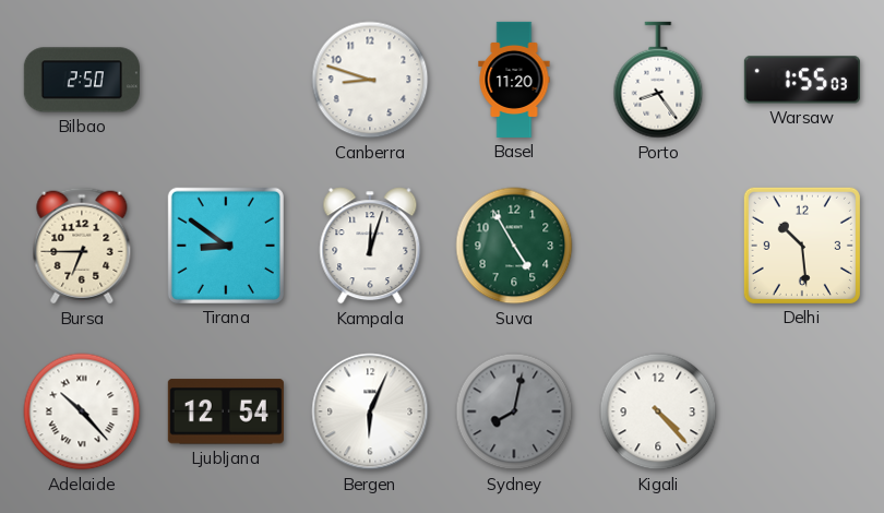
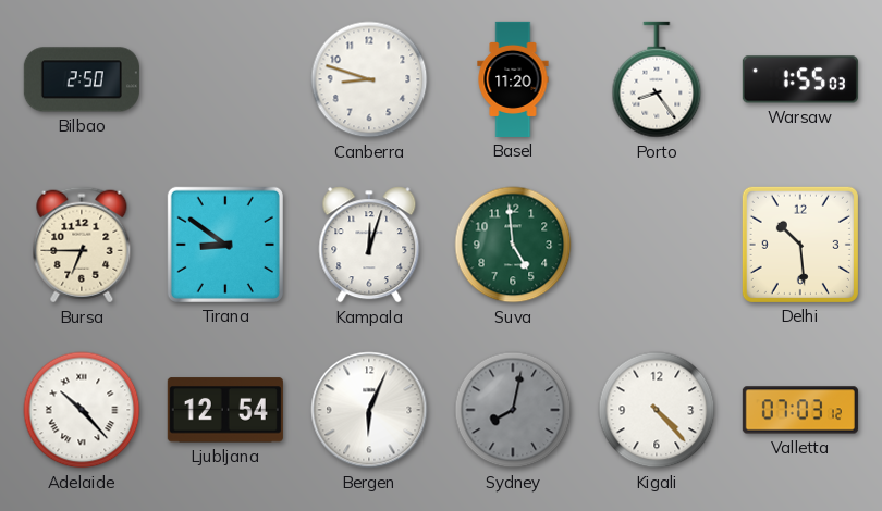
Suva: 4:55 -> 4:59 (513, 245)
Valletta: none -> 07:03 (800, 410)
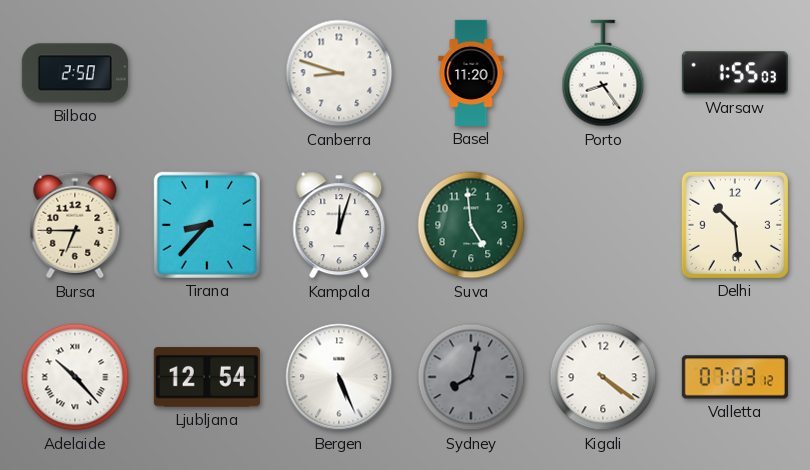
Tirana: 8:51 -> 8:37 (207, 225)
Bergen: 6:04 -> 5:26 (339, 377)
Kigali: 4:23 -> 4:21 (603, 377)
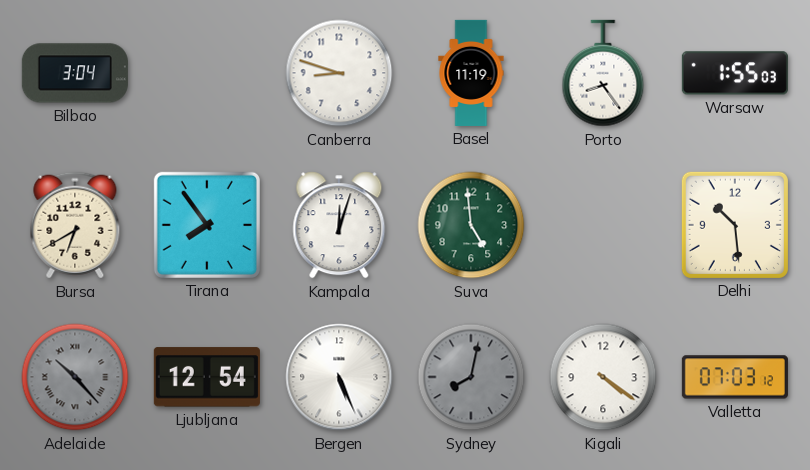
Bilbao: 2:50 -> 3:04 (75, 73)
Basel: 11:20 -> 11:19 (471, 73)
Bursa: 6:45 -> 6:40 (75, 225)
Tirana: 8:37 -> 7:54 (207, 225)
Adelaide dial: white -> grey (75, 377)
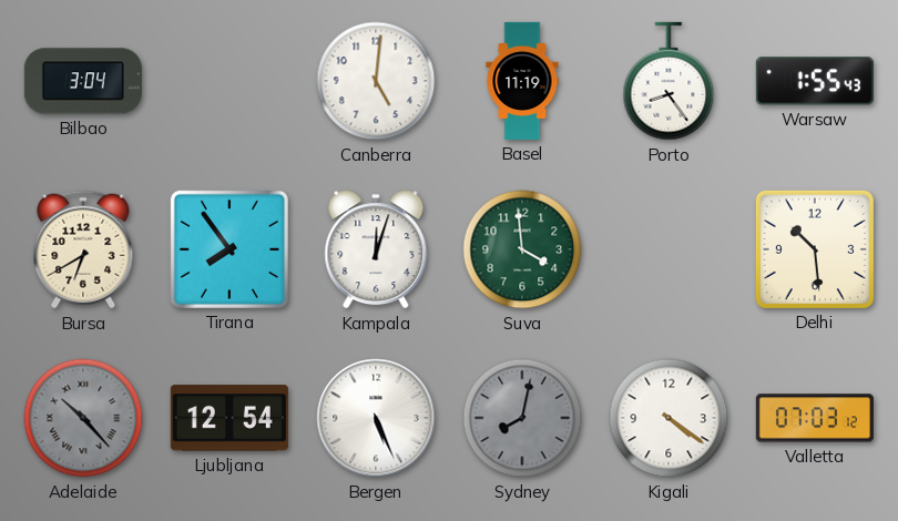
Canberra: 8:48 -> 5:01 (376, 81)
Warsaw: 1:55:03 -> 1:55:43 (815, 81)
Suva: 4:59 -> 3:59 (522, 249)
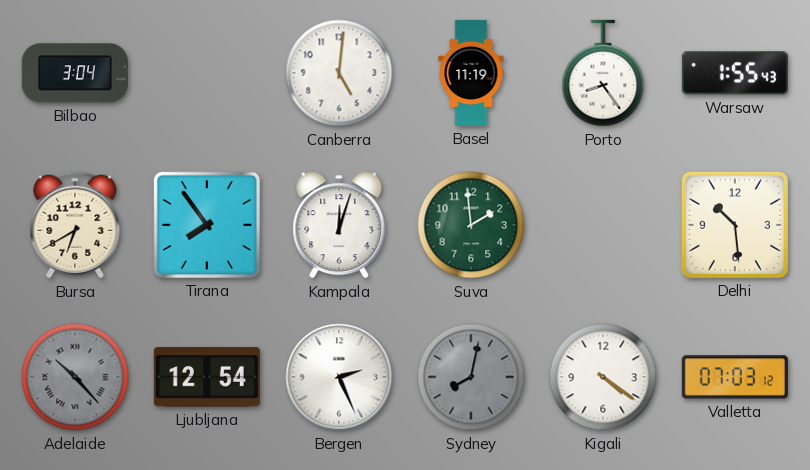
Suva: 3:59 -> 1:59 (471, 225)
Bergen: 5:26 -> 2:26 (339, 377)
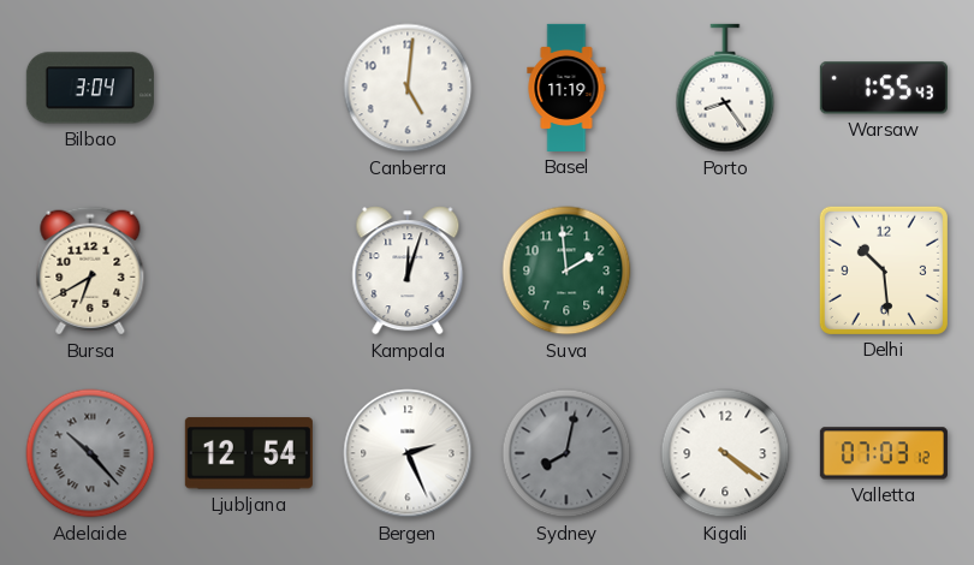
Tirana: 7:54 -> none (207, 225)
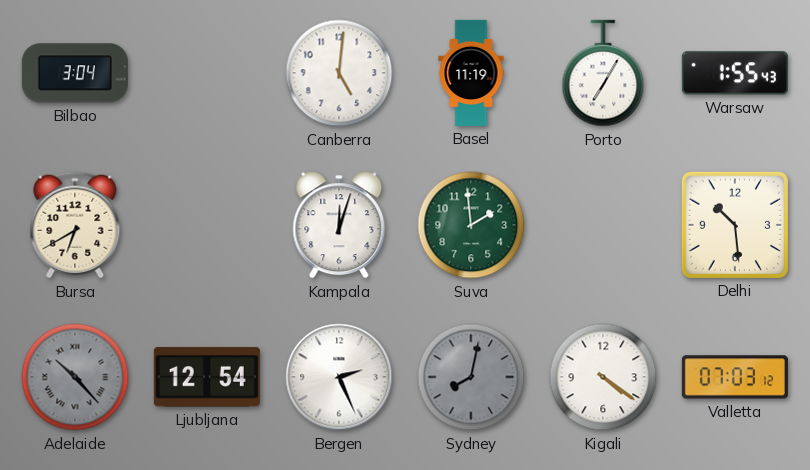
Porto: 8:24 -> 7:05 (603, 73)
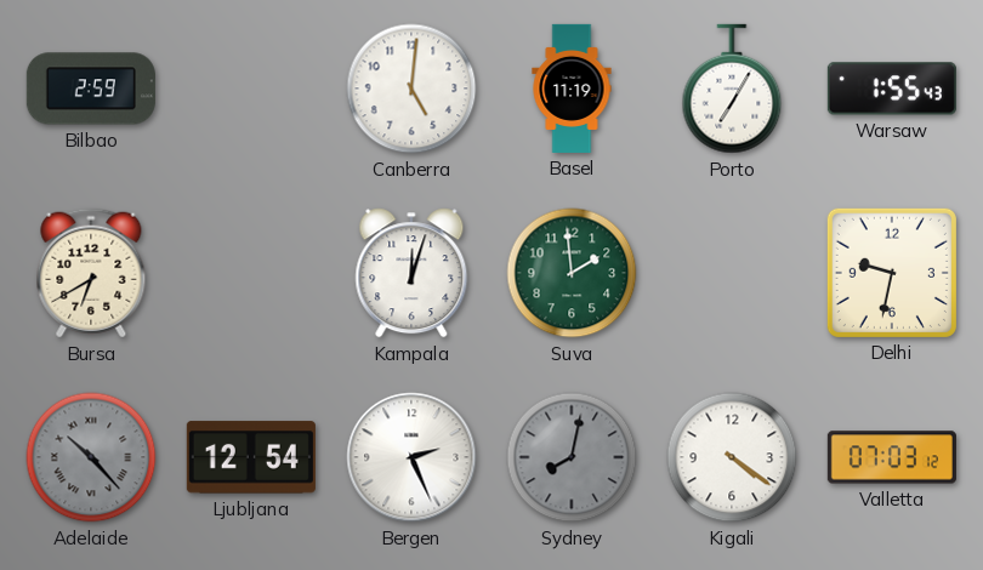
Bilbao: 3:04 -> 2:59 (91, 89)
Delhi: 10:29 -> 9:32 (892, 273)
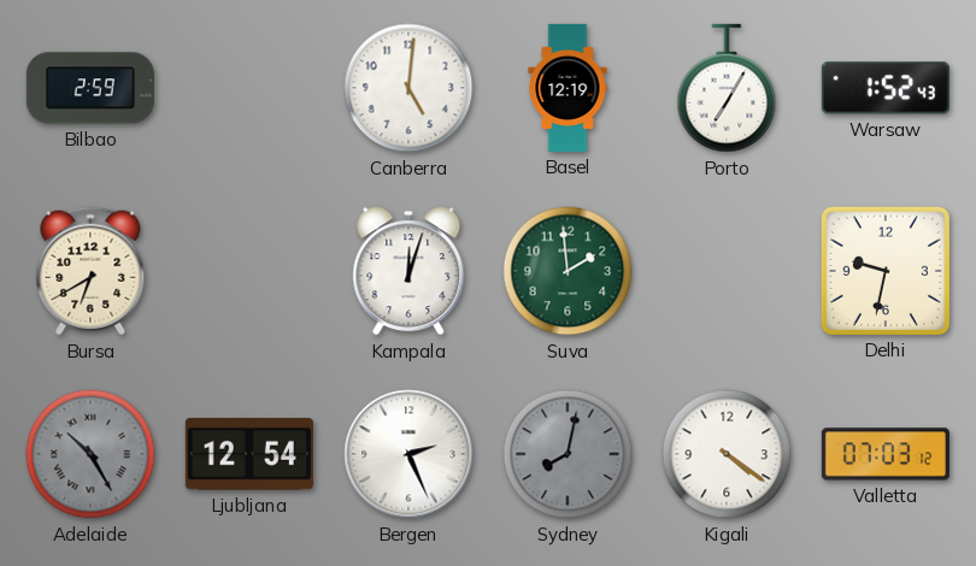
Basel: 11:19 -> 12:19 (568, 88)
Warsaw: 1:55 -> 1:52 (886, 88)
Adelaide: 10:23 -> 10:25 (90, 454)
